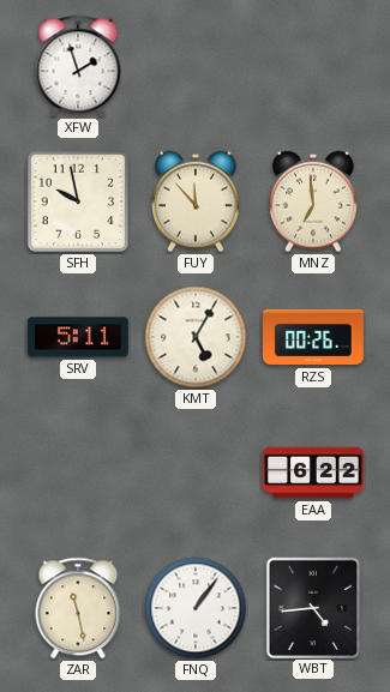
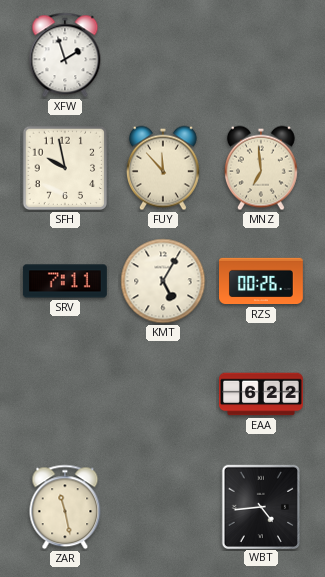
SRV: 5:11 -> 7:11 (65, 281)
FNQ: 1:06 -> none (196, 608)
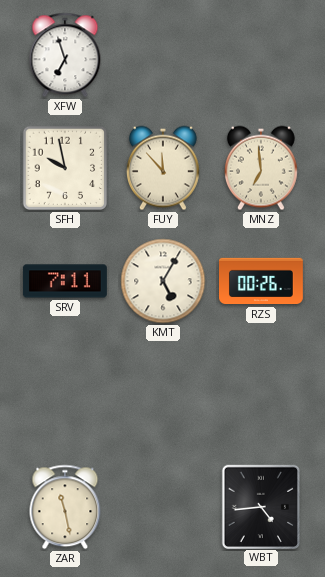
XFW: 1:57 -> 6:57 (65, 55)
EAA: 6:22 -> none (262, 394)
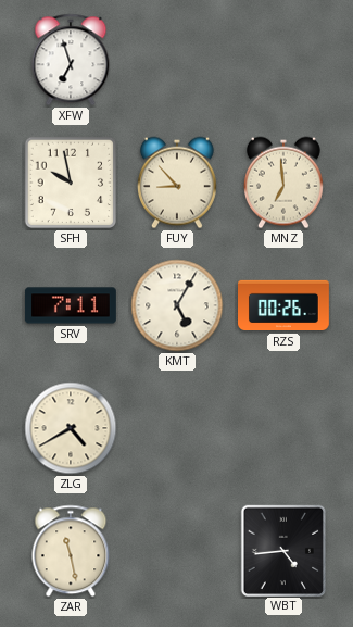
FUY: 11:53 -> 8:53 (177, 183)
ZLG: none -> 4:40 (71, 428)
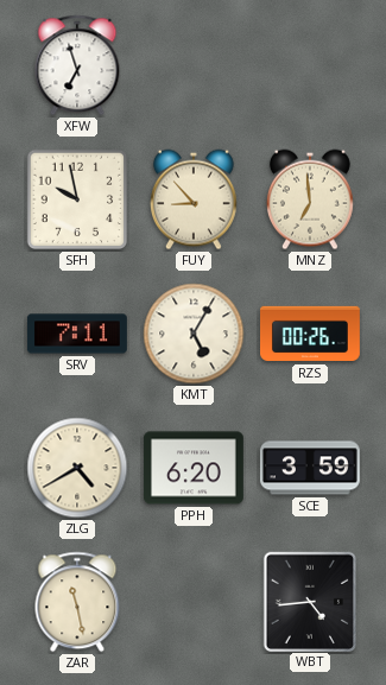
PPH: none -> 6:20 (194, 468)
SCE: none -> 3:59 (310, 468)
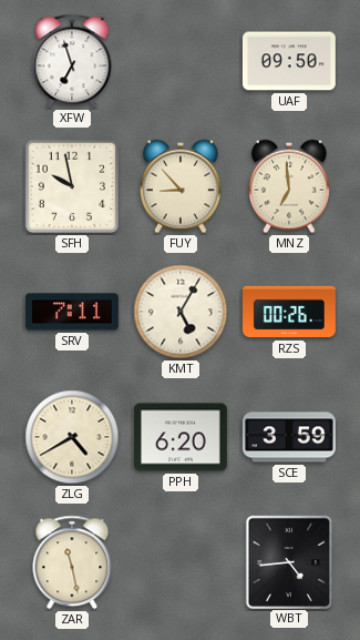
UAF: none -> 09:50 (289, 61)
